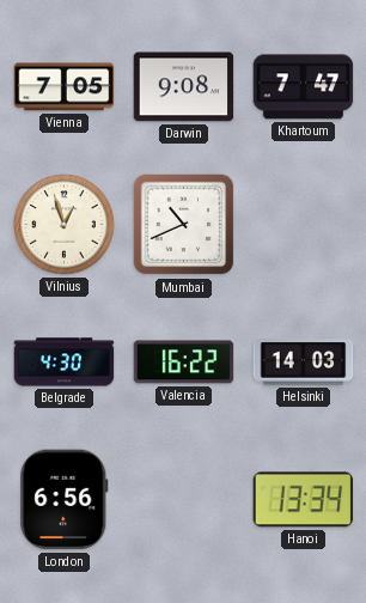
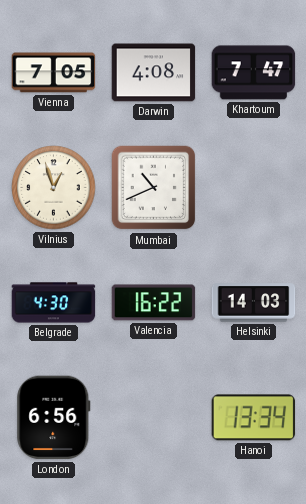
Darwin: 9:08 -> 4:08 (154, 73)
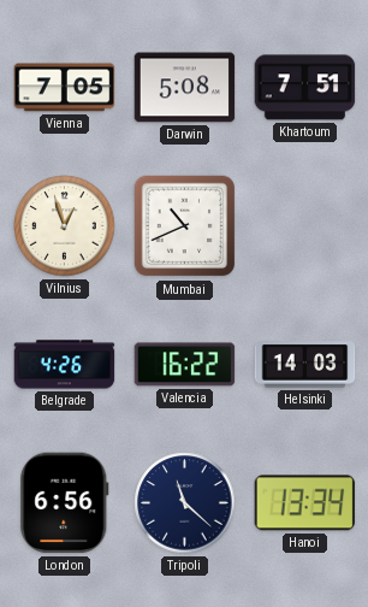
Darwin: 4:08 -> 5:08 (185, 88)
Khartoum: 7:47 -> 7:51 (305, 88)
Belgrade: 4:30 -> 4:26 (65, 365)
Tripoli: none -> 11:22 (185, 503)
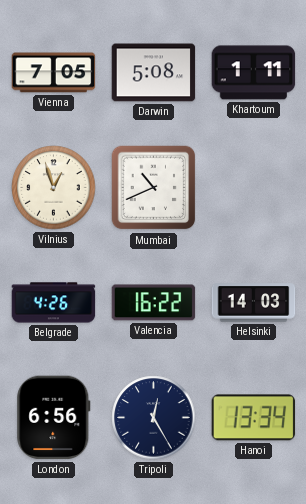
Khartoum: 7:51 -> 1:11 (254, 73)
Tripoli: 11:22 -> 12:25 (154, 418)
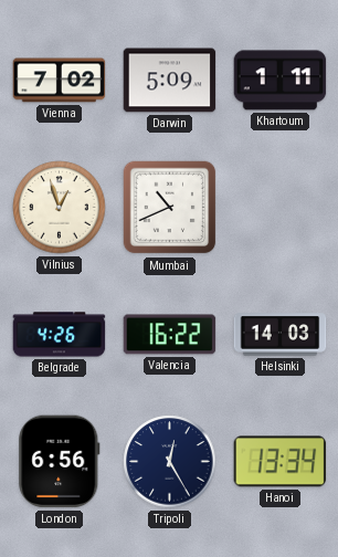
Vienna: 7:05 -> 7:02 (60, 81)
Darwin: 5:08 -> 5:09 (170, 81)
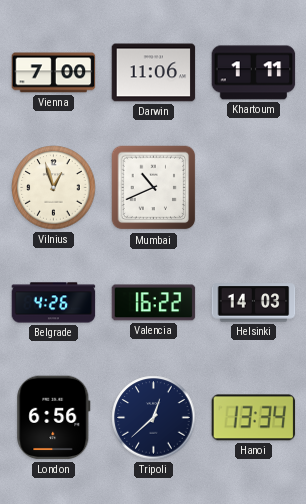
Vienna: 7:02 -> 7:00 (54, 73)
Darwin: 5:09 -> 11:06 (154, 73)
Tripoli: 12:25 -> 12:38 (154, 418)
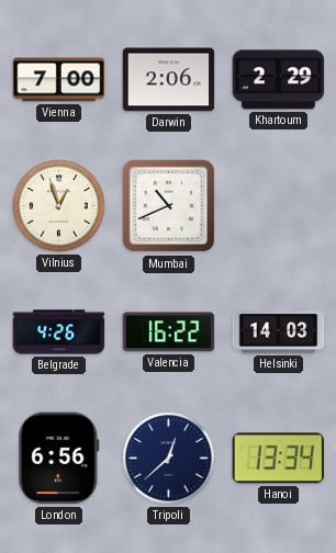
Darwin: 11:06 -> 2:06 (169, 80)
Khartoum: 1:11 -> 2:29 (279, 80)
